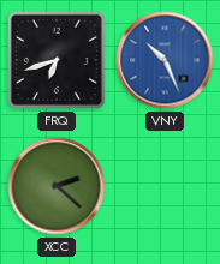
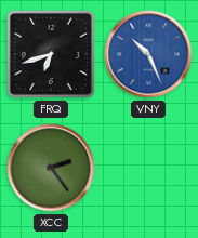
XCC: 2:22 -> 2:24 (51, 168)
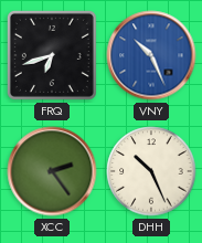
DHH: none -> 10:26 (151, 171)
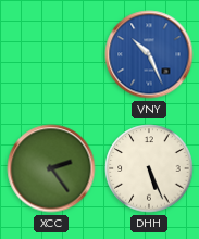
FRQ: 6:42 -> none (52, 55)
DHH: 10:26 -> 5:26 (149, 168)
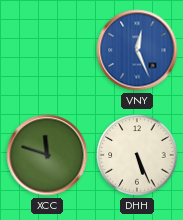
VNY: 10:26 -> 12:26 (137, 50)
XCC: 2:24 -> 11:48 (47, 155)
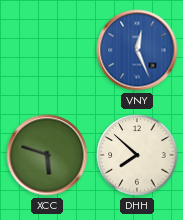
XCC: 11:48 -> 5:48 (47, 155)
DHH: 5:26 -> 7:52 (137, 155)
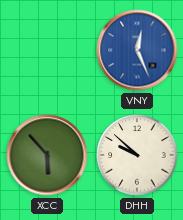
XCC: 5:48 -> 5:53 (47, 155)
DHH: 7:52 -> 9:52 (137, 155)
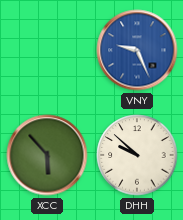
VNY: 12:26 -> 9:26 (137, 50)
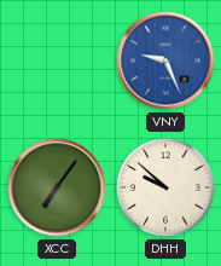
XCC: 5:53 -> 7:06 (57, 187)
